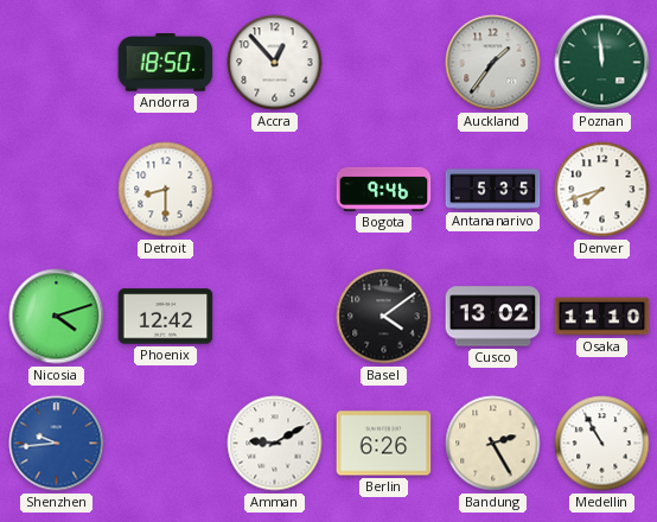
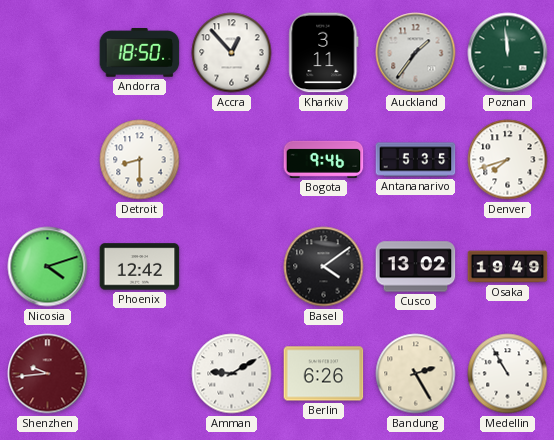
Kharkiv: none -> 3:11 (324, 53)
Osaka: 11:10 -> 19:49 (508, 267)
Shenzhen dial: blue -> burgundy (48, 374)
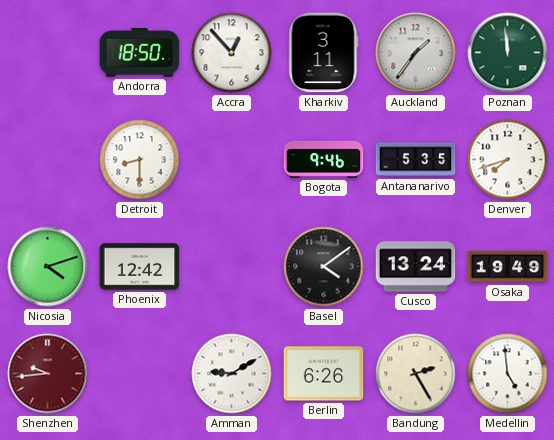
Cusco: 13:02 -> 13:24 (416, 267)
Medellin: 10:55 -> 4:59 (508, 374)
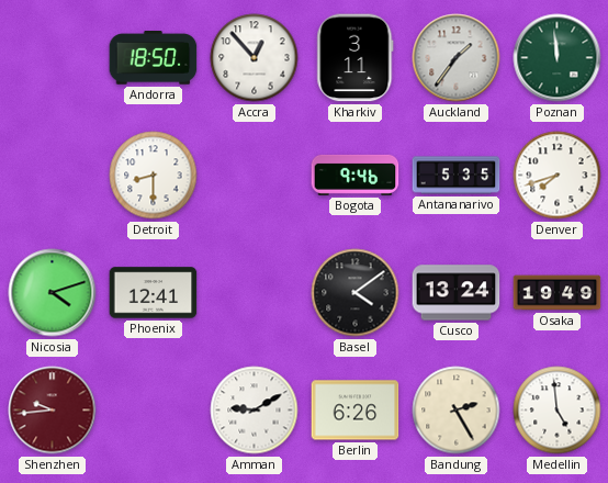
Phoenix: 12:42 -> 12:41 (154, 293)
